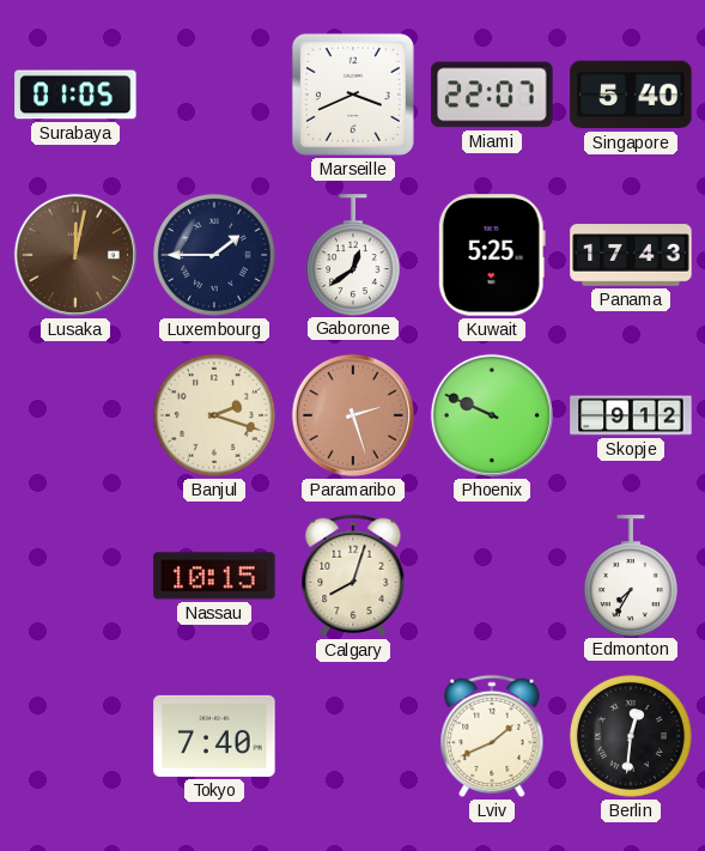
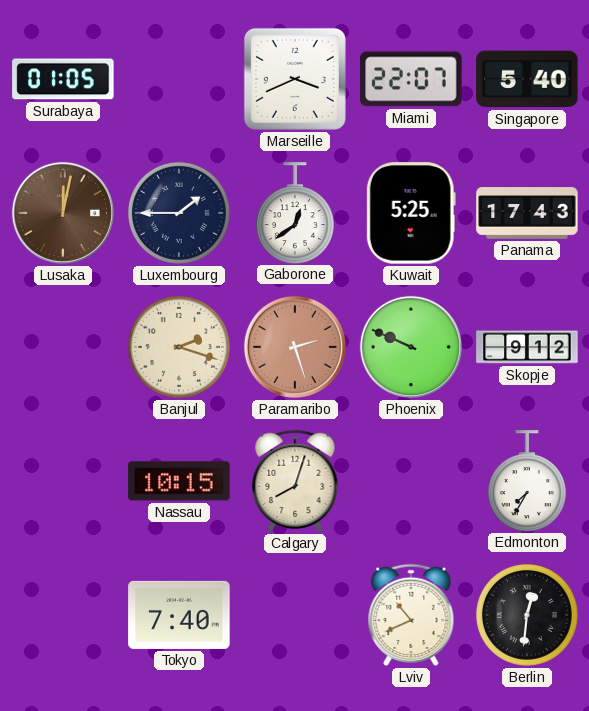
Lviv: 1:41 -> 10:41 (411, 615)
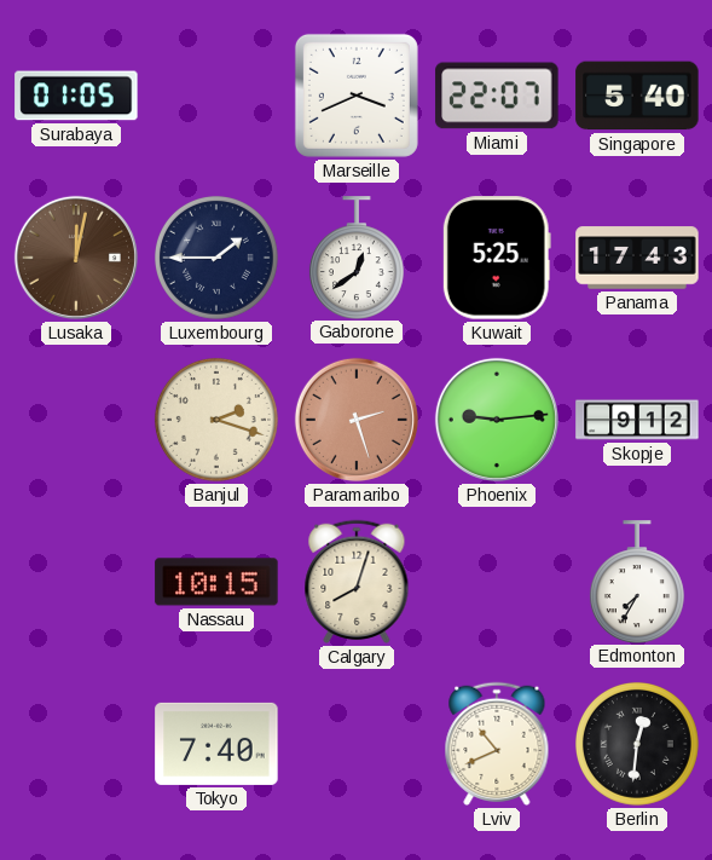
Phoenix: 9:49 -> 9:14 (497, 420)
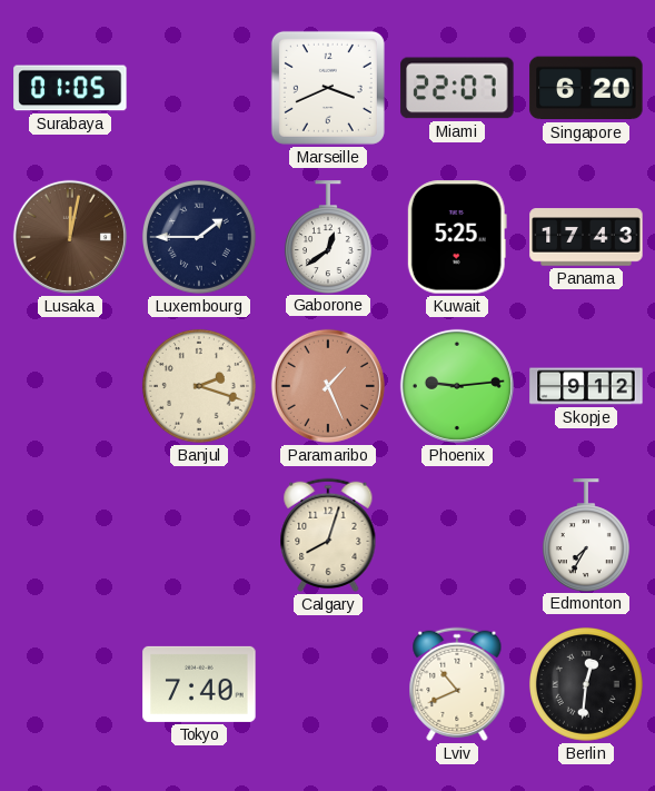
Singapore: 5:40 -> 6:20 (586, 88)
Paramaribo: 2:27 -> 1:26 (328, 386)
Nassau: 10:15 -> none (216, 582)
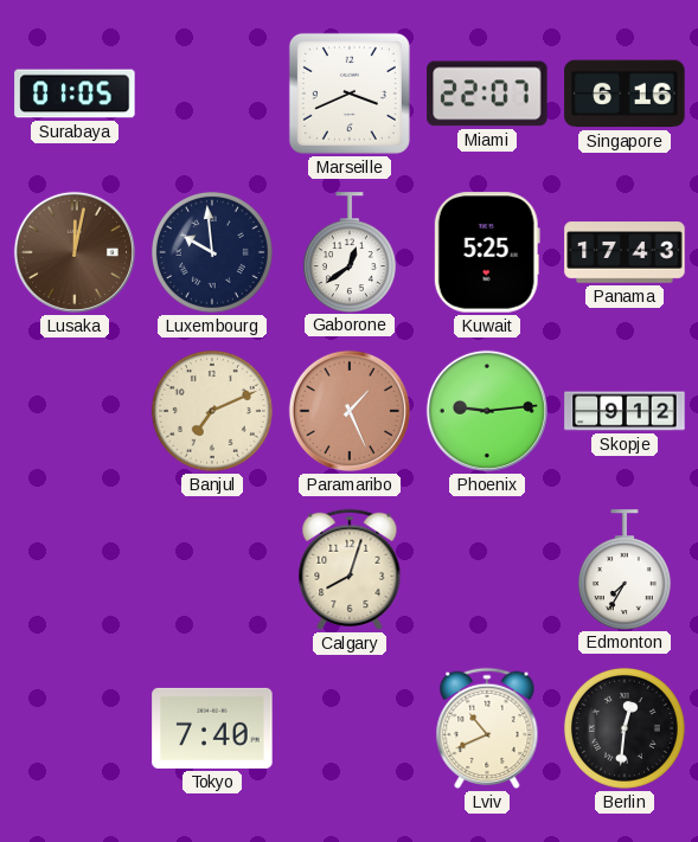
Singapore: 6:20 -> 6:16 (625, 94)
Luxembourg: 1:45 -> 9:59 (212, 252)
Banjul: 2:18 -> 7:11 (212, 411)
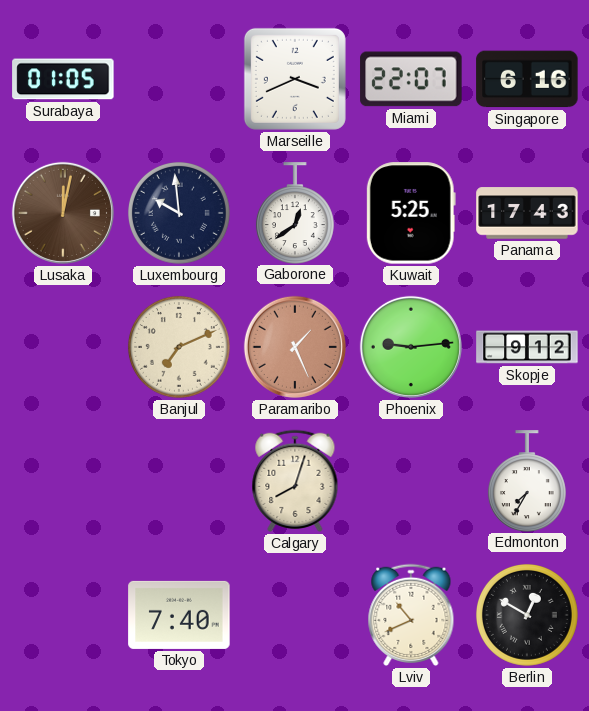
Berlin: 12:31 -> 12:50 (527, 615)
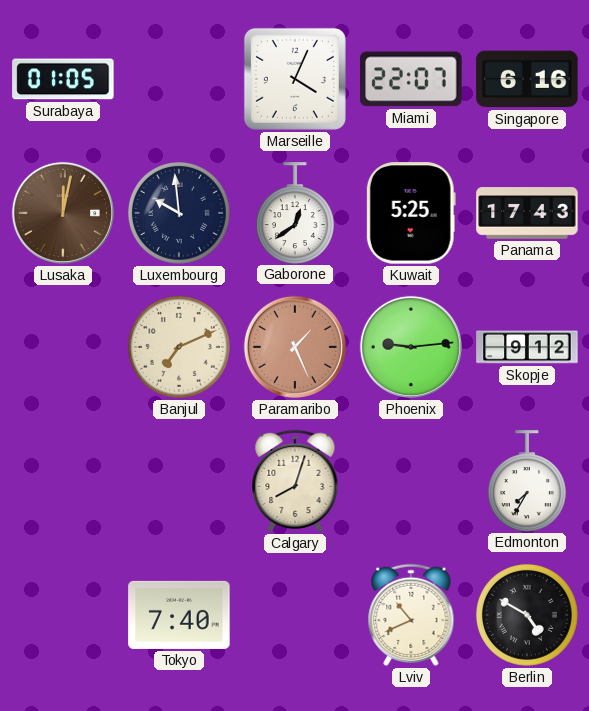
Marseille: 3:41 -> 4:04 (295, 79)
Berlin: 12:50 -> 4:50 (527, 615)
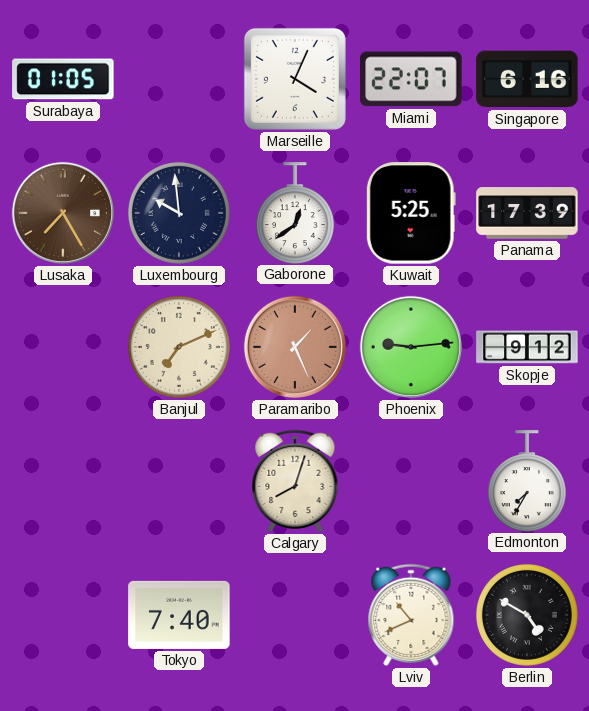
Lusaka: 12:02 -> 7:25 (63, 213)
Panama: 17:43 -> 17:39 (527, 213)
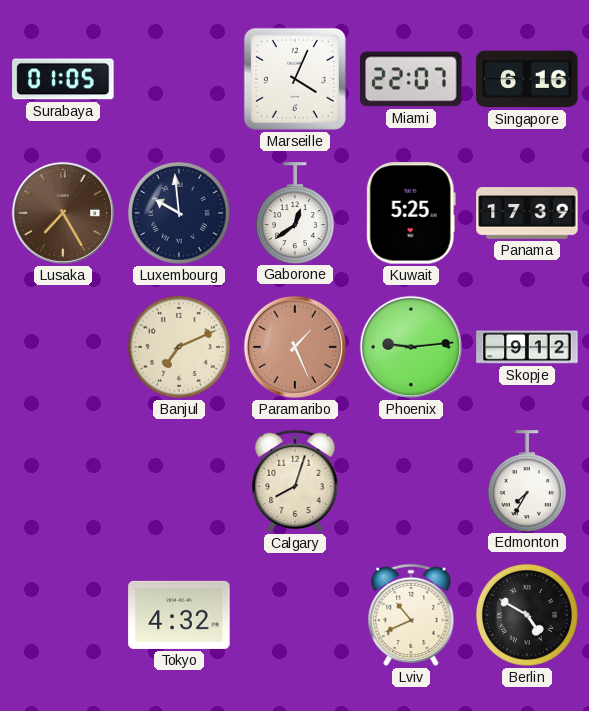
Tokyo: 7:40 -> 4:32 (179, 615)
